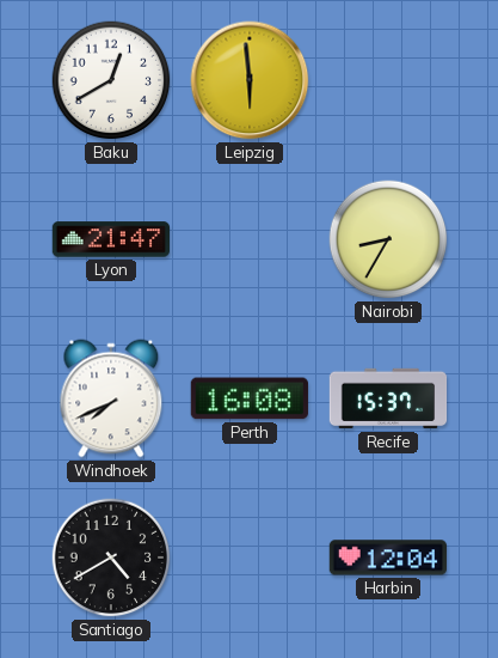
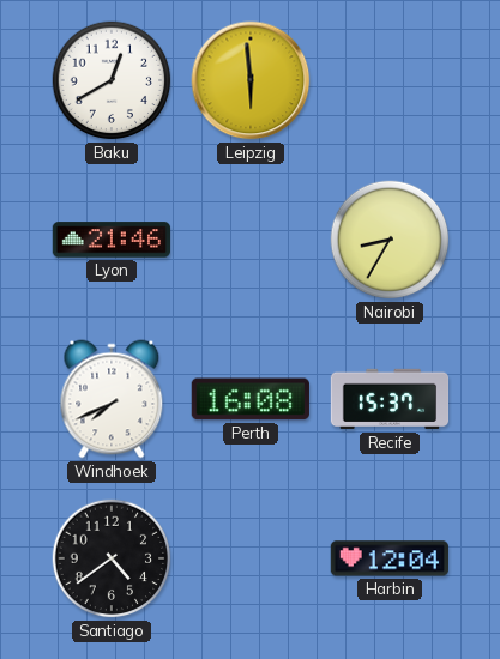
Lyon: 21:47 -> 21:46 (110, 240)
Santiago: 4:40 -> 4:39 (112, 558)
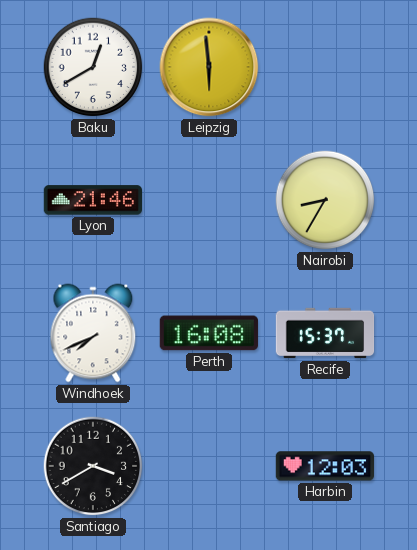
Santiago: 4:39 -> 3:40 (93, 466)
Harbin: 12:04 -> 12:03 (324, 466)
